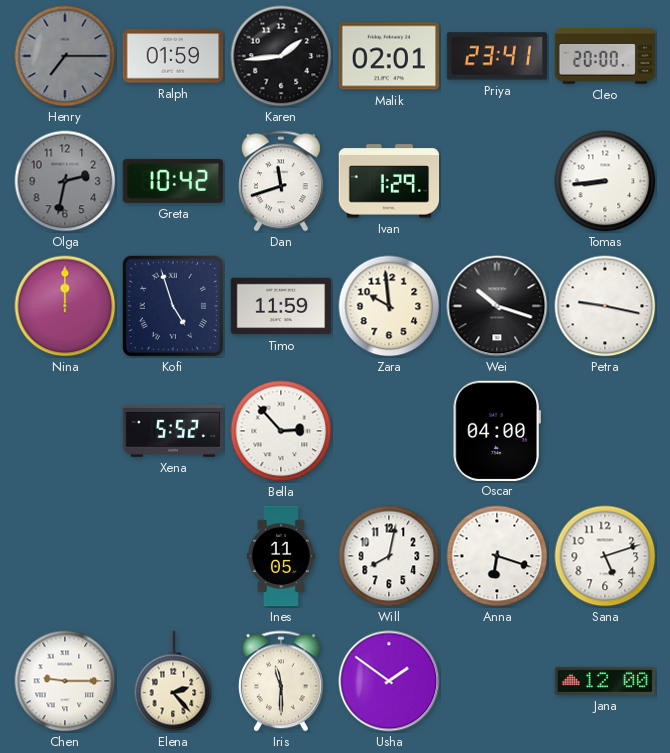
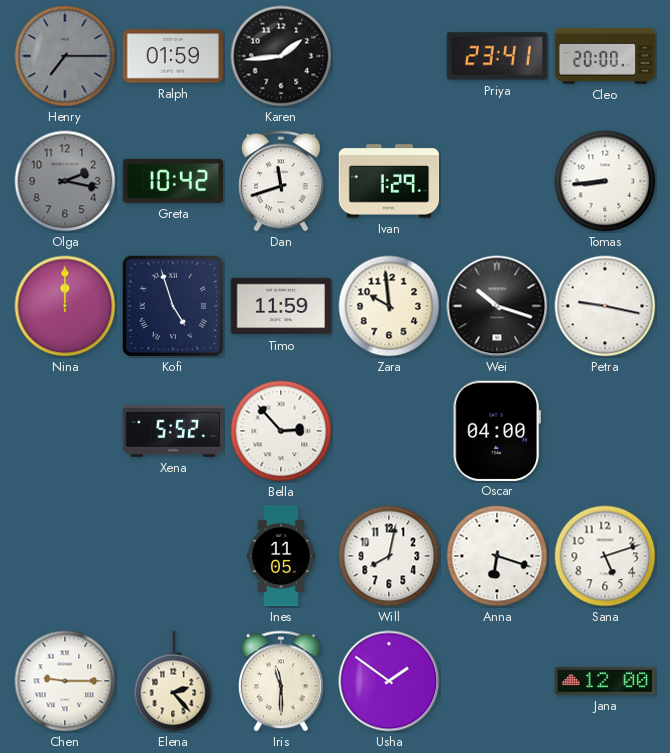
Malik: 02:01 -> none (389, 56)
Olga: 2:32 -> 2:17 (65, 181)
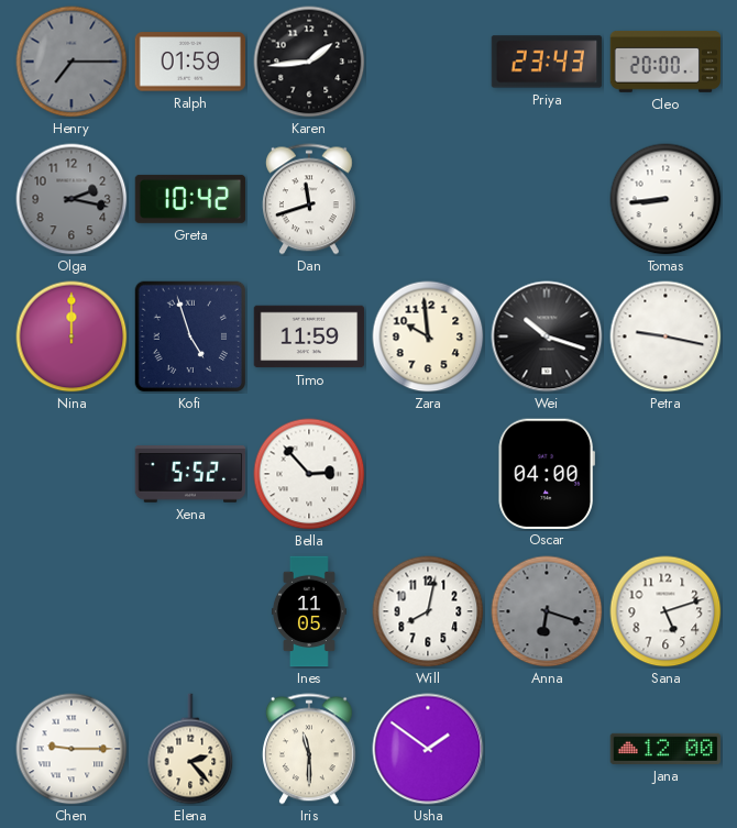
Priya: 23:41 -> 23:43 (547, 62)
Ivan: 1:29 -> none (389, 181)
Anna dial: white -> grey (547, 611)
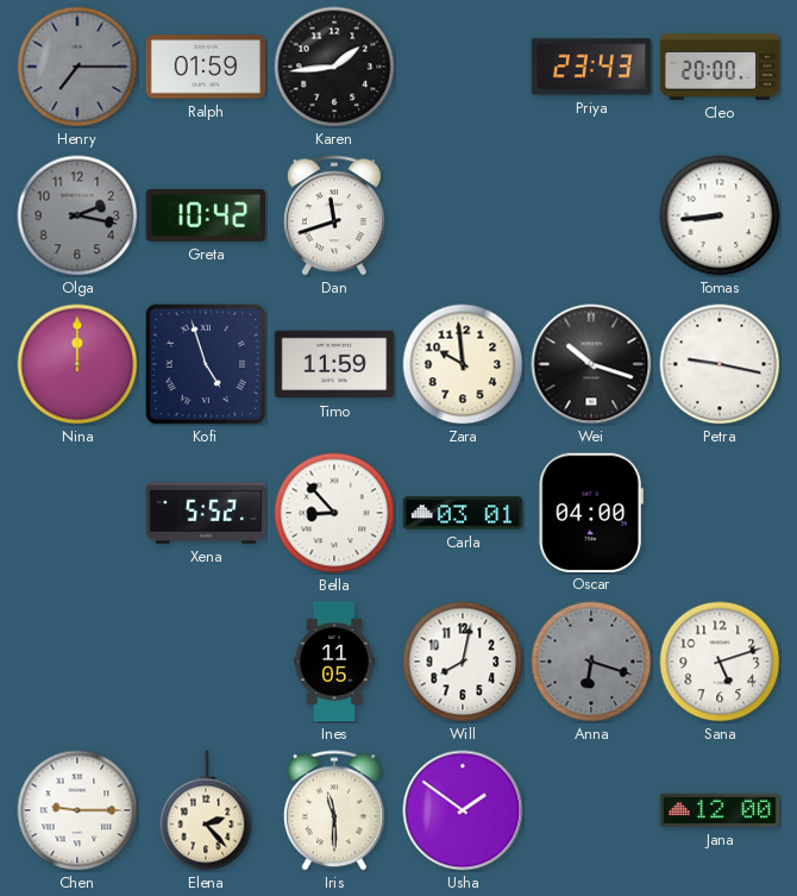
Bella: 2:53 -> 8:53 (334, 513)
Carla: none -> 03:01 (463, 513)
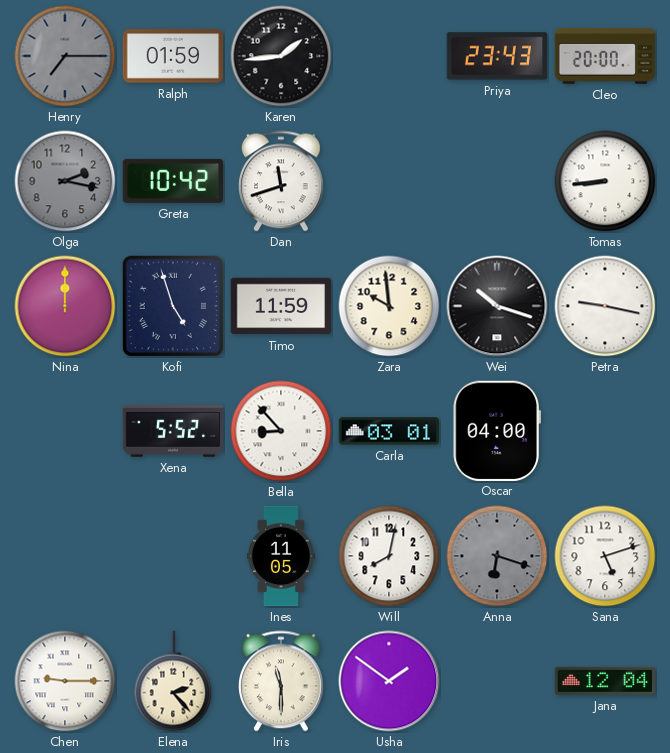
Jana: 12:00 -> 12:04 (605, 681)
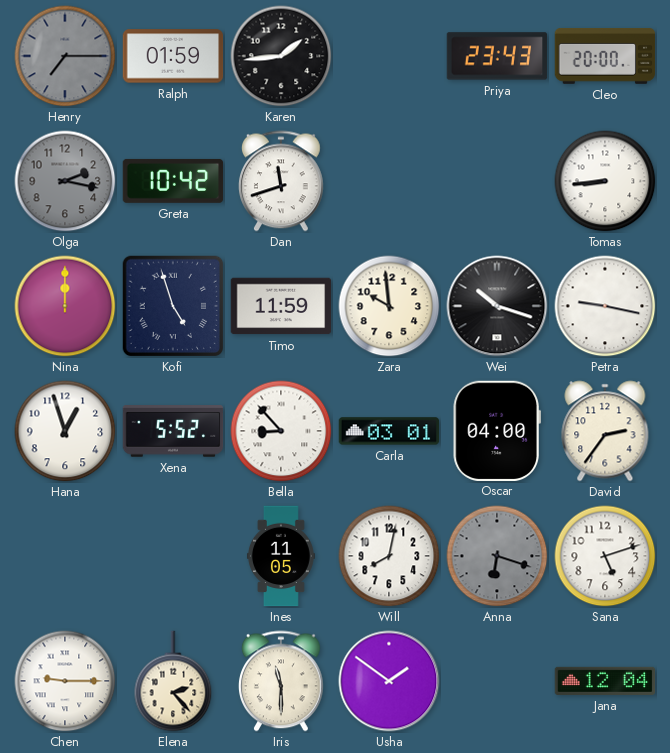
Hana: none -> 12:57 (65, 431)
David: none -> 2:36 (605, 431)
